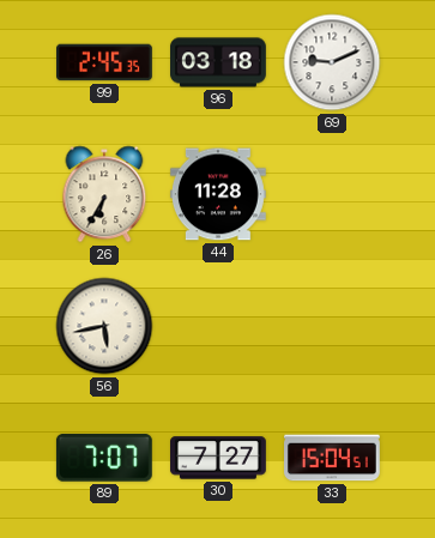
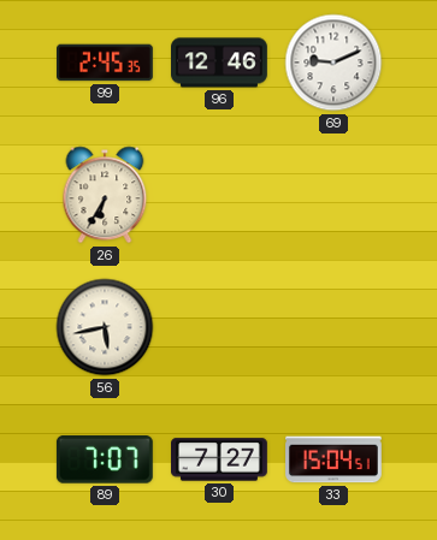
96: 03:18 -> 12:46 (220, 63)
44: 11:28 -> none (218, 194)
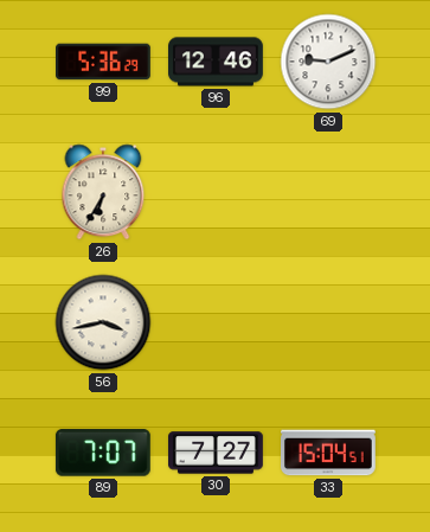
99: 2:45 -> 5:36 (104, 62)
56: 5:43 -> 3:43 (103, 322)
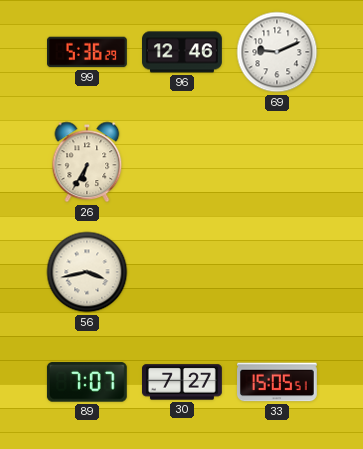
33: 15:04 -> 15:05 (278, 382)
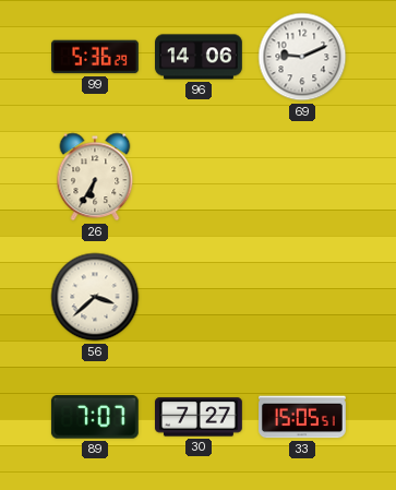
96: 12:46 -> 14:06 (200, 57)
56: 3:43 -> 3:38 (95, 297)
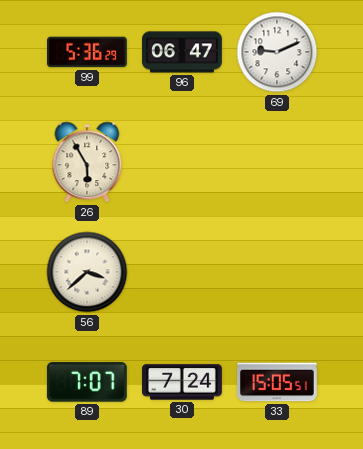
96: 14:06 -> 06:47 (183, 52)
26: 6:35 -> 5:55 (87, 162)
30: 7:27 -> 7:24 (183, 382)
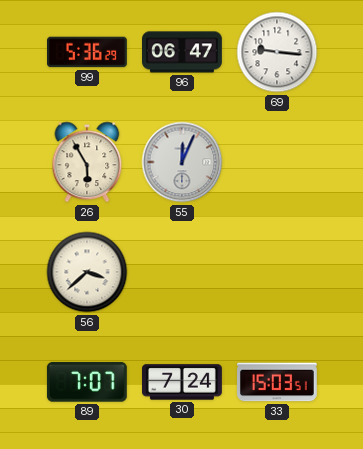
69: 9:11 -> 9:16 (277, 52)
55: none -> 12:04 (182, 162)
33: 15:05 -> 15:03 (278, 382)
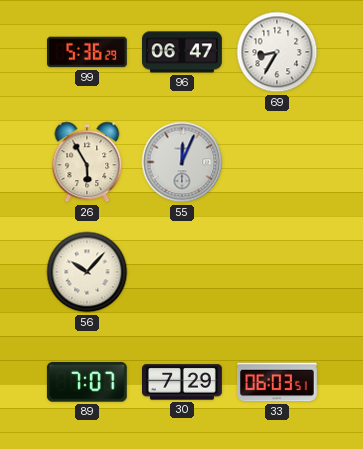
69: 9:16 -> 8:35 (277, 52)
56: 3:38 -> 10:07 (87, 272)
30: 7:24 -> 7:29 (183, 382)
33: 15:03 -> 06:03 (278, 382)
